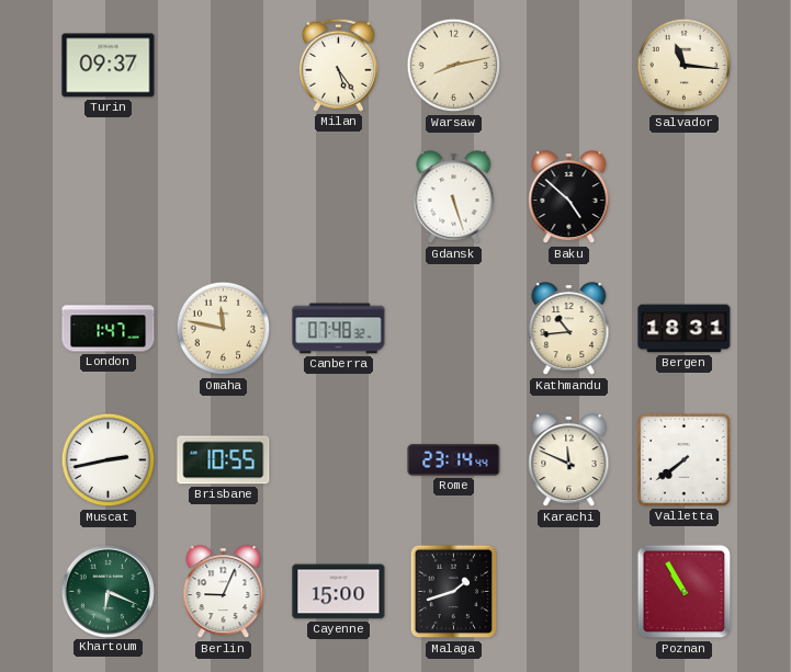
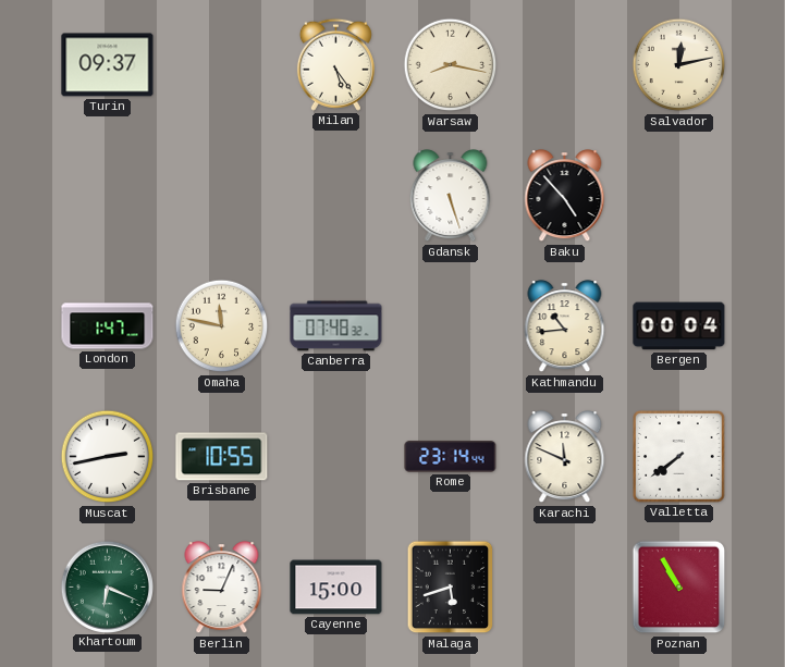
Warsaw: 8:13 -> 8:17 (451, 65)
Salvador: 11:16 -> 12:13 (679, 65)
Baku: 4:52 -> 4:53 (565, 196)
Bergen: 18:31 -> 00:04 (679, 326)
Malaga: 1:42 -> 5:42 (451, 588)
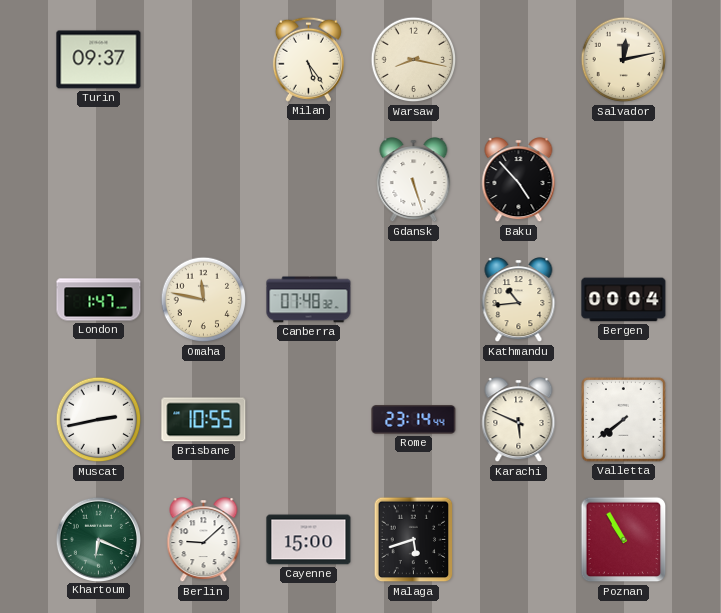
Karachi: 11:49 -> 5:49 (519, 420)
Berlin: 9:04 -> 9:08 (204, 540)
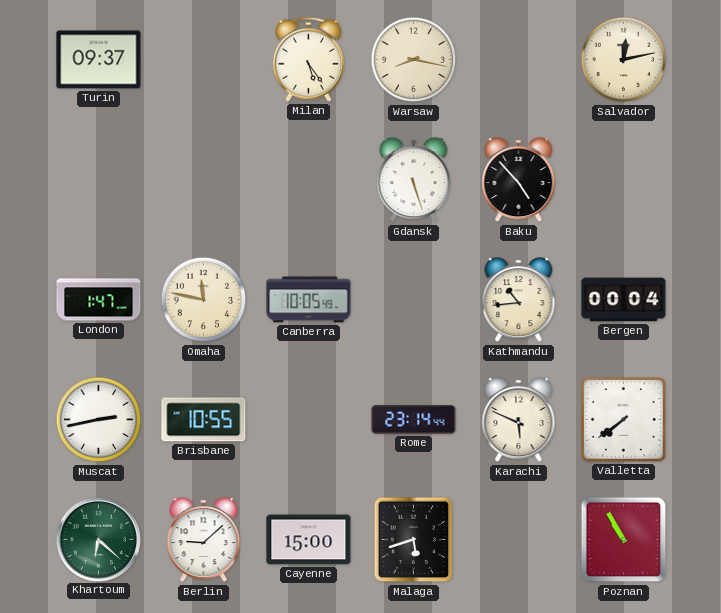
Canberra: 07:48 -> 10:05 (309, 300)
Khartoum: 6:19 -> 6:22 (98, 539)
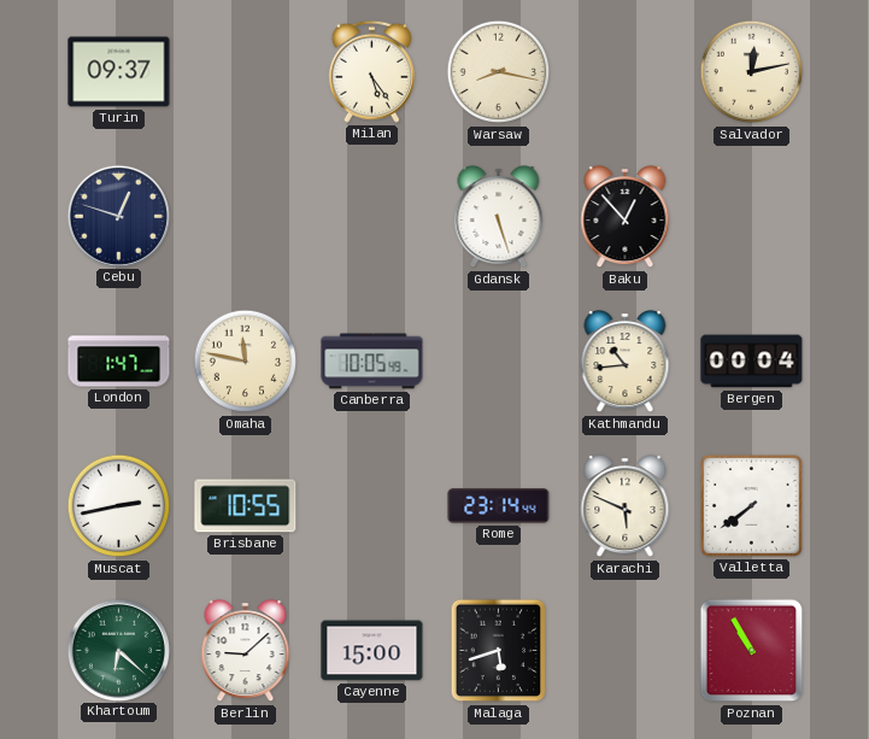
Cebu: none -> 12:48 (118, 216)
Baku: 4:53 -> 12:53 (626, 217)
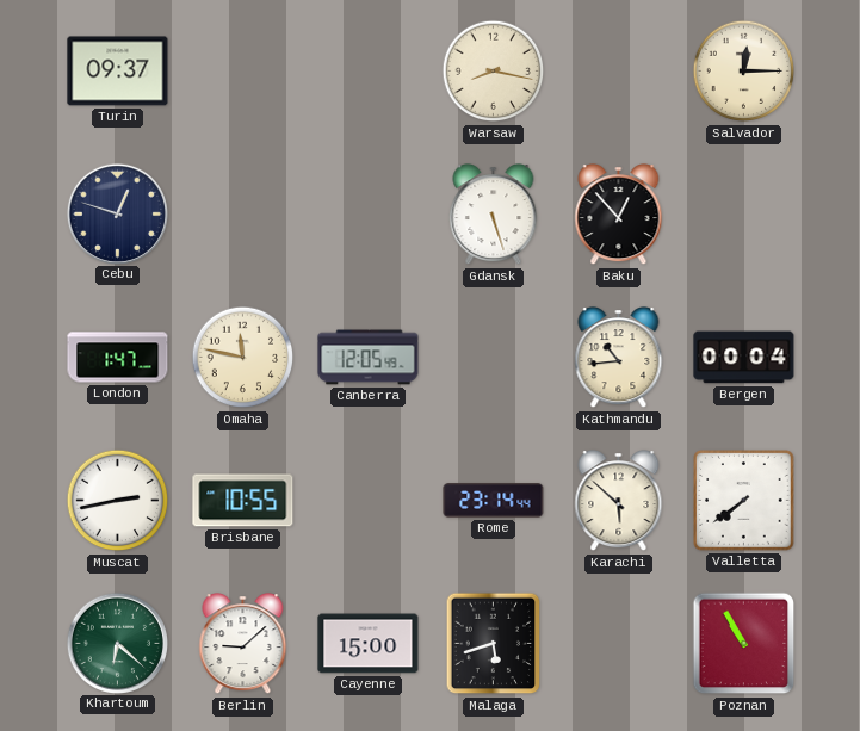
Milan: 5:24 -> none (371, 71)
Salvador: 12:13 -> 12:15 (744, 72)
Canberra: 10:05 -> 12:05 (369, 358)
Karachi: 5:49 -> 5:52 (619, 501)
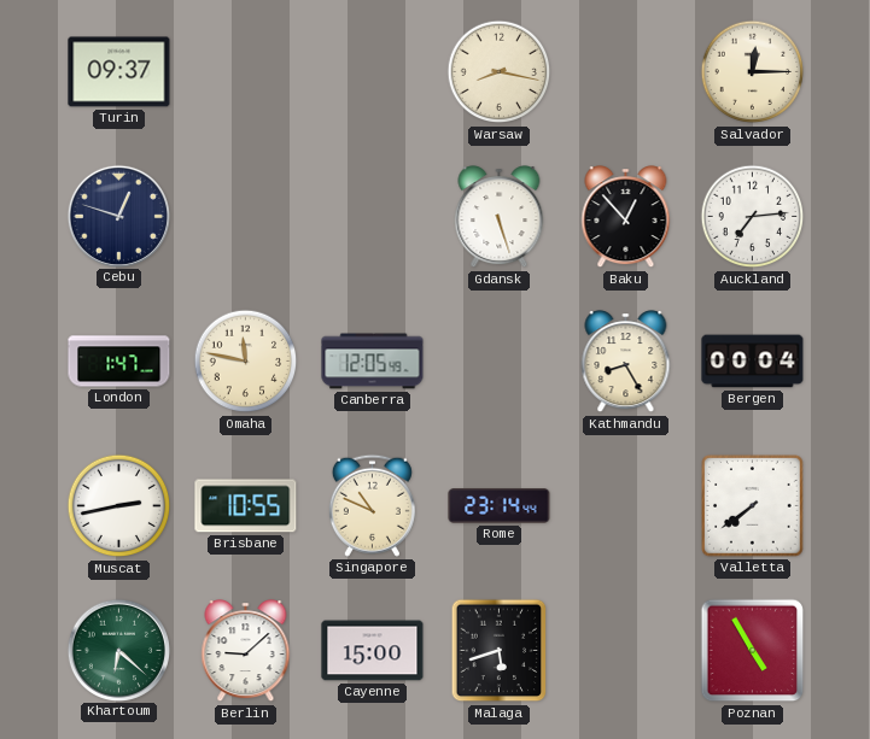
Auckland: none -> 7:14 (753, 217)
Kathmandu: 10:44 -> 8:25 (626, 362)
Singapore: none -> 10:49 (372, 505)
Karachi: 5:52 -> none (619, 501)
Poznan: 10:55 -> 4:55 (753, 651)
